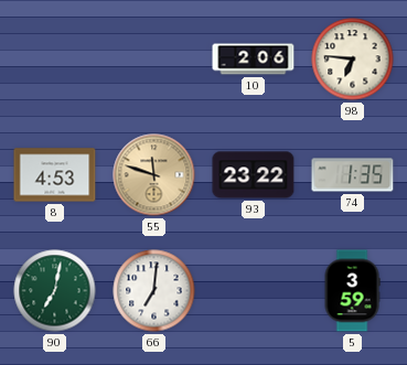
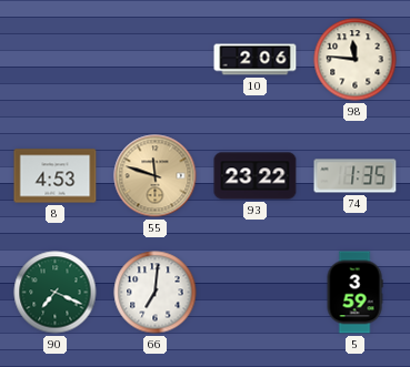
98: 6:46 -> 11:46 (356, 60)
90: 7:02 -> 7:19 (56, 293)
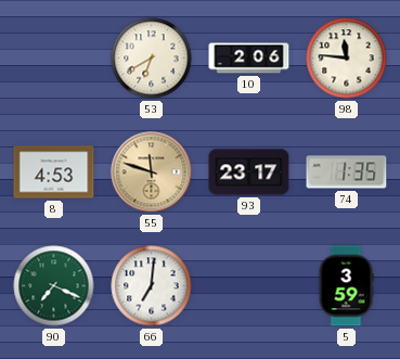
53: none -> 6:40 (152, 59)
93: 23:22 -> 23:17 (249, 172)
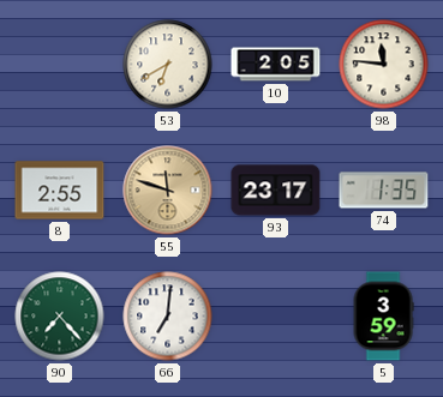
10: 2:06 -> 2:05 (276, 65)
8: 4:53 -> 2:55 (60, 191)
90: 7:19 -> 7:23 (60, 317)
